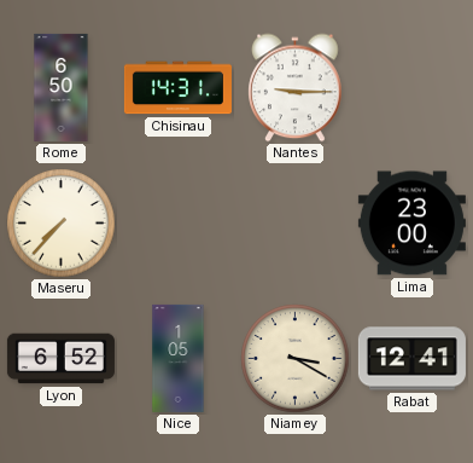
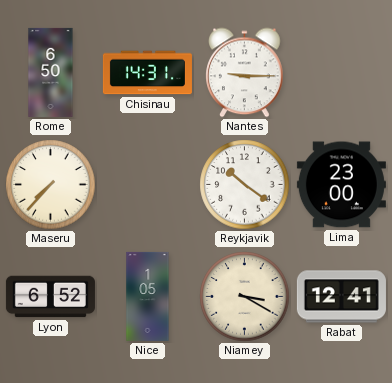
Reykjavik: none -> 10:21 (245, 185)
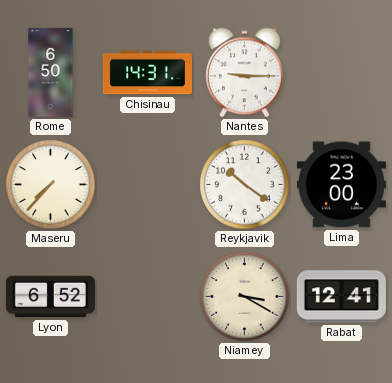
Nice: 1:05 -> none (148, 296)
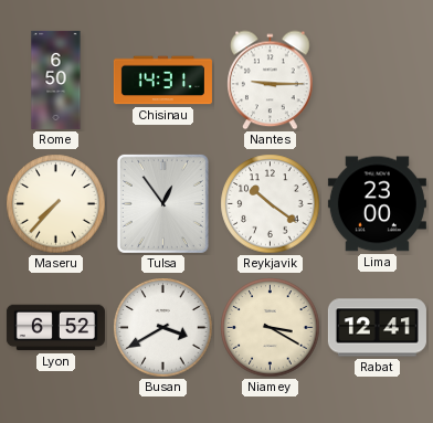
Tulsa: none -> 12:54 (162, 203)
Busan: none -> 3:40 (163, 328)
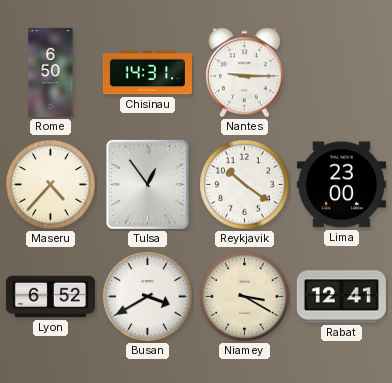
Maseru: 7:37 -> 4:37 (51, 185)
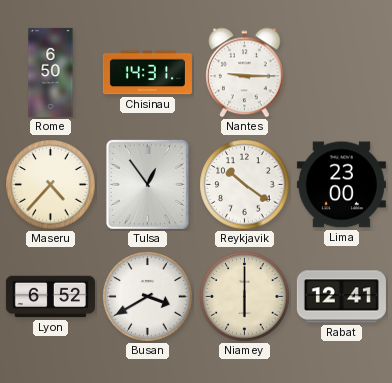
Niamey: 3:20 -> 6:00 (245, 297)
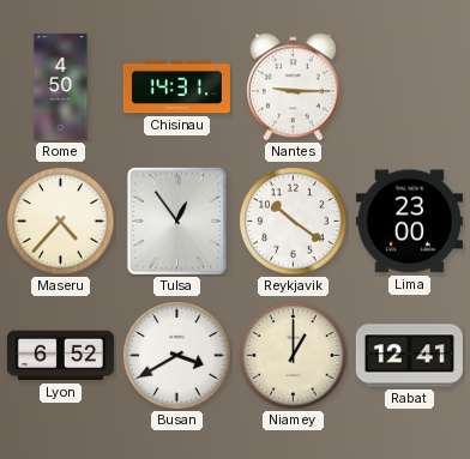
Rome: 6:50 -> 4:50 (61, 86)
Niamey: 6:00 -> 1:00 (294, 356)
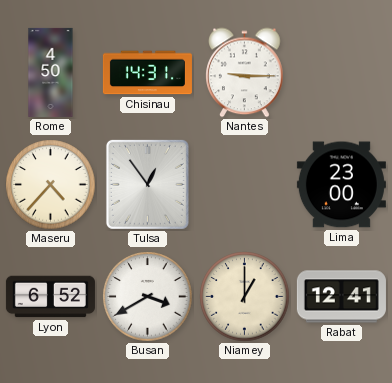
Reykjavik: 10:21 -> none (294, 222)
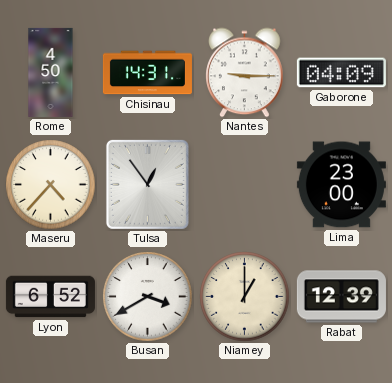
Gaborone: none -> 04:09 (341, 73)
Rabat: 12:41 -> 12:39 (341, 297)
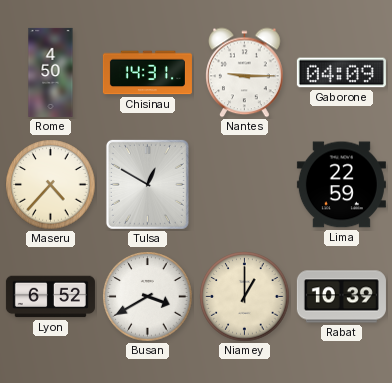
Tulsa: 12:54 -> 12:50 (147, 184)
Lima: 23:00 -> 22:59 (341, 185)
Rabat: 12:39 -> 10:39 (341, 297)
